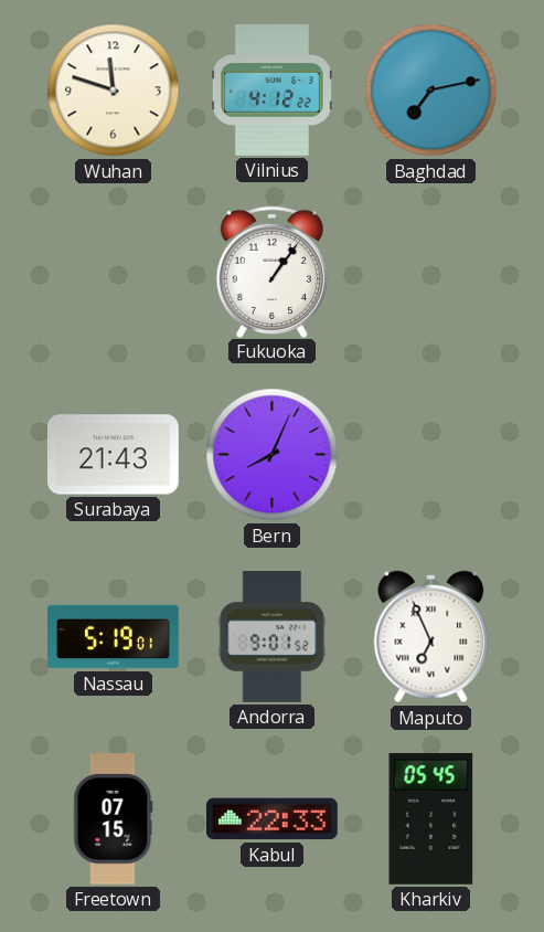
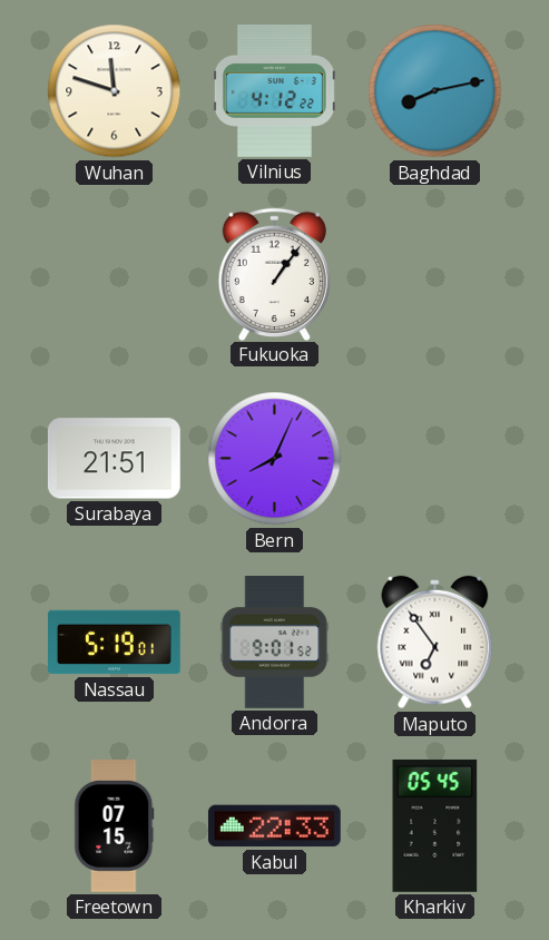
Baghdad: 7:13 -> 8:13 (435, 91)
Surabaya: 21:43 -> 21:51 (114, 459)
Maputo: 6:56 -> 6:54 (435, 643)
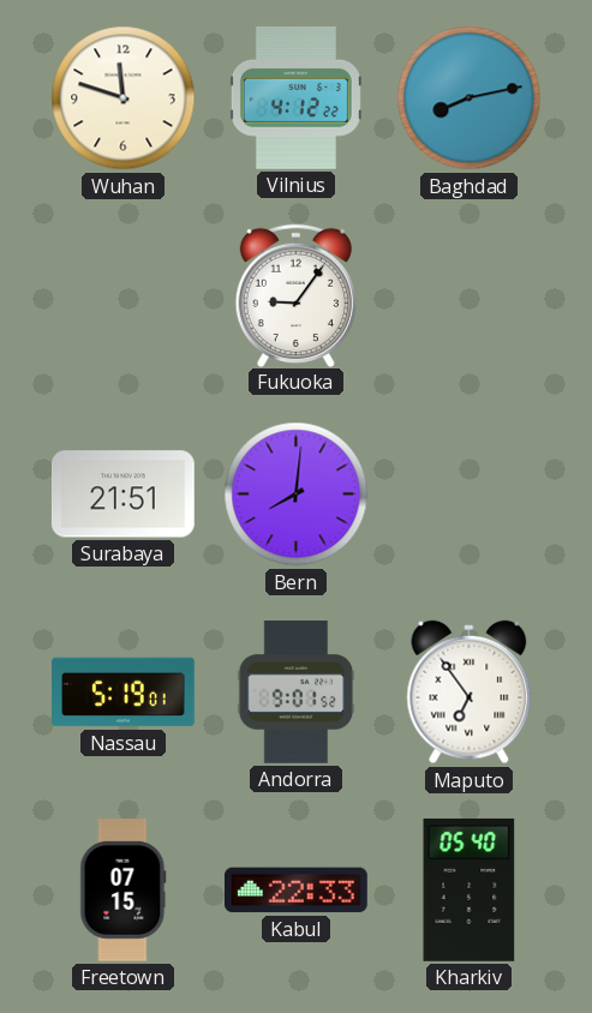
Fukuoka: 1:06 -> 9:06 (295, 295)
Bern: 8:04 -> 8:01 (297, 494)
Kharkiv: 05:45 -> 05:40 (470, 889)
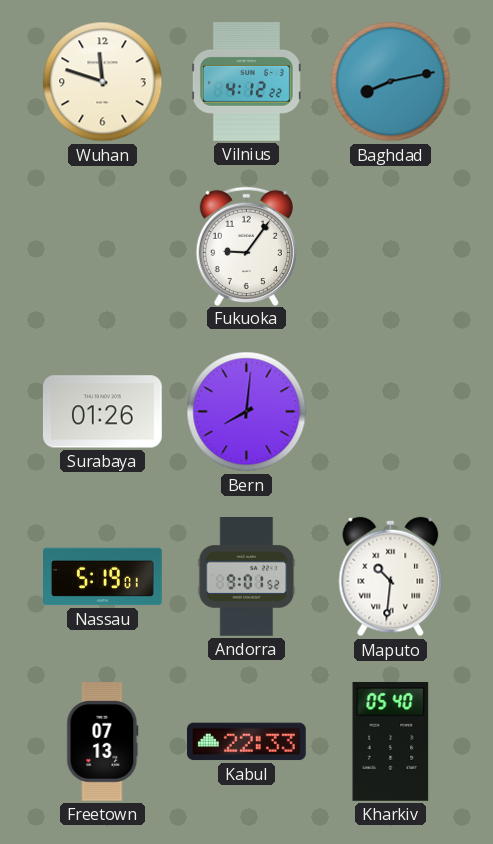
Surabaya: 21:51 -> 01:26 (102, 412)
Maputo: 6:54 -> 10:31 (391, 577)
Freetown: 07:15 -> 07:13 (103, 742)
